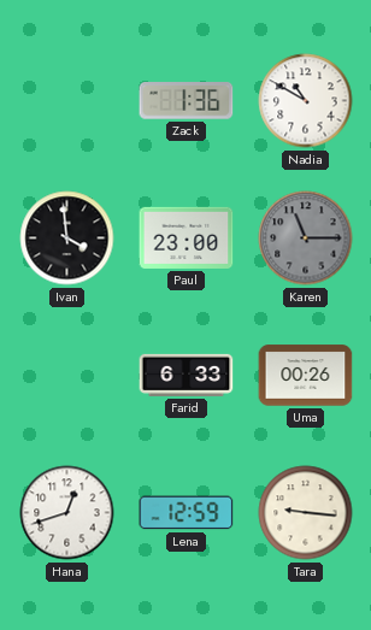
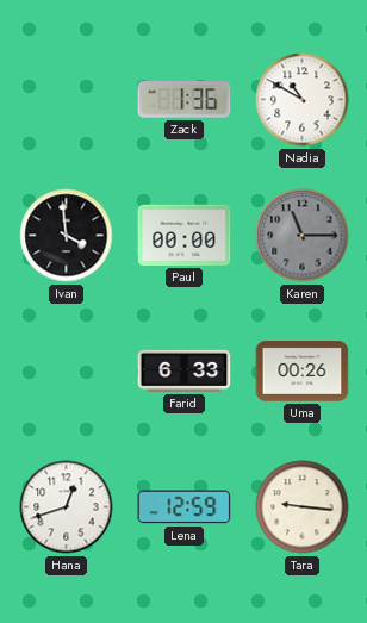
Paul: 23:00 -> 00:00 (185, 235)
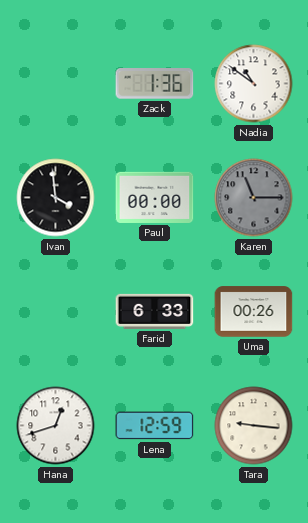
Nadia: 10:50 -> 10:51 (254, 84)
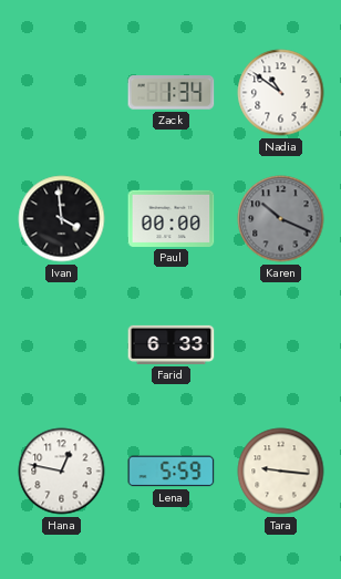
Zack: 1:36 -> 1:34 (172, 93)
Karen: 11:15 -> 10:19 (281, 219)
Uma: 00:26 -> none (254, 312)
Hana: 12:42 -> 12:47 (62, 472)
Lena: 12:59 -> 5:59 (172, 472)
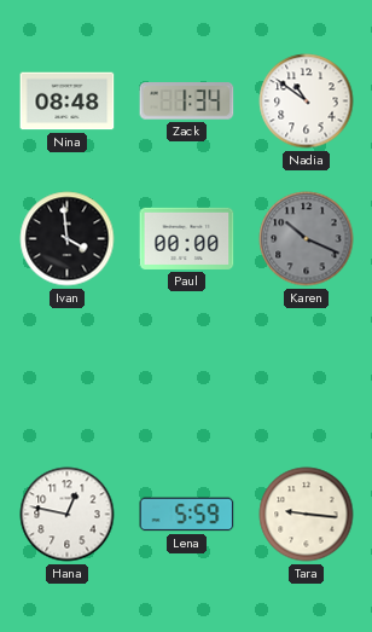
Nina: none -> 08:48 (68, 102)
Farid: 6:33 -> none (172, 344)
